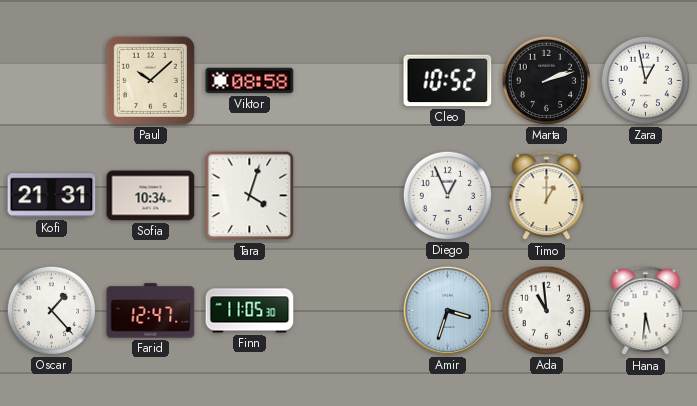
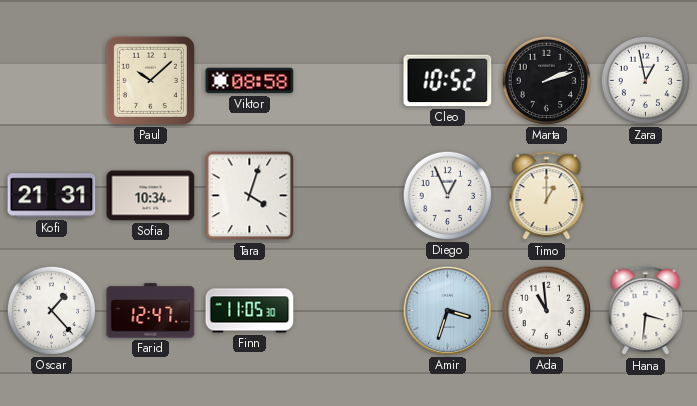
Hana: 5:31 -> 3:31 (646, 311)
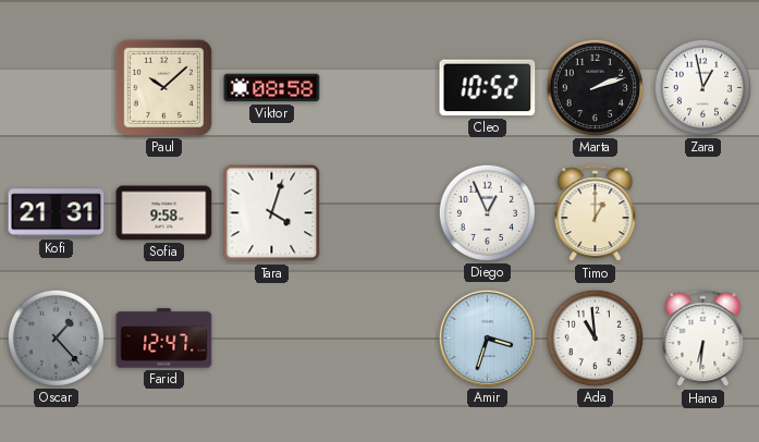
Sofia: 10:34 -> 9:58 (164, 213)
Oscar dial: white -> grey (56, 337)
Finn: 11:05 -> none (250, 311)
Hana: 3:31 -> 6:31 (703, 339)
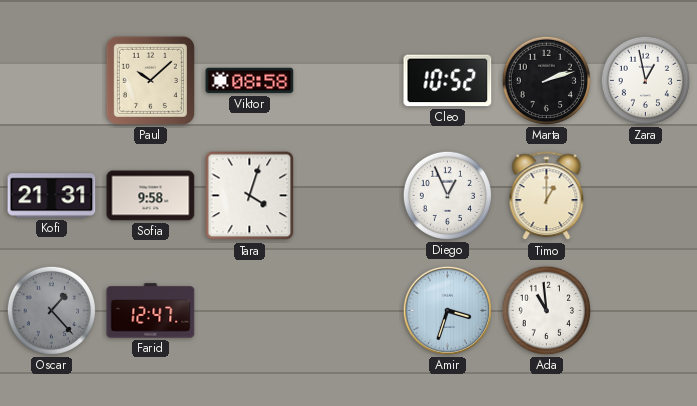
Hana: 6:31 -> none (703, 339)
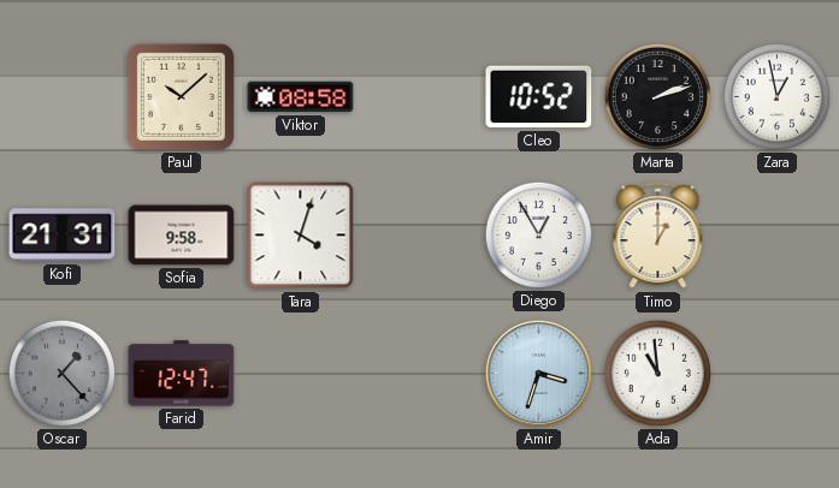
Diego: 12:56 -> 12:55 (538, 234)
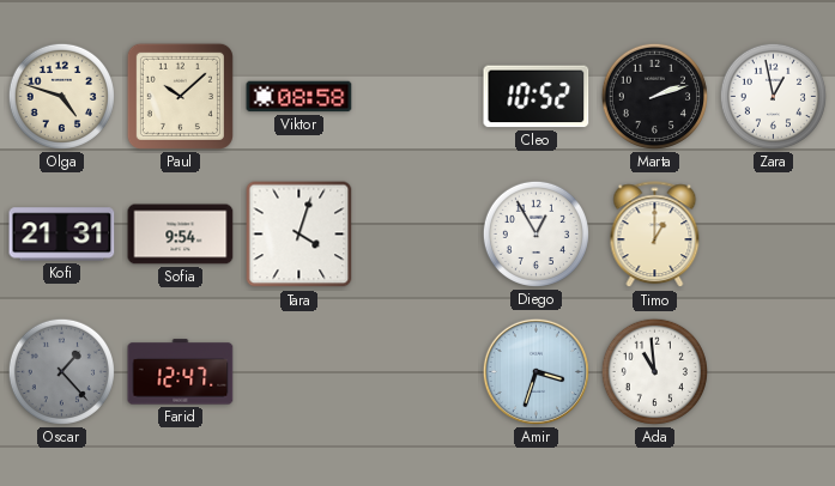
Olga: none -> 4:48 (61, 96)
Sofia: 9:58 -> 9:54 (181, 235)
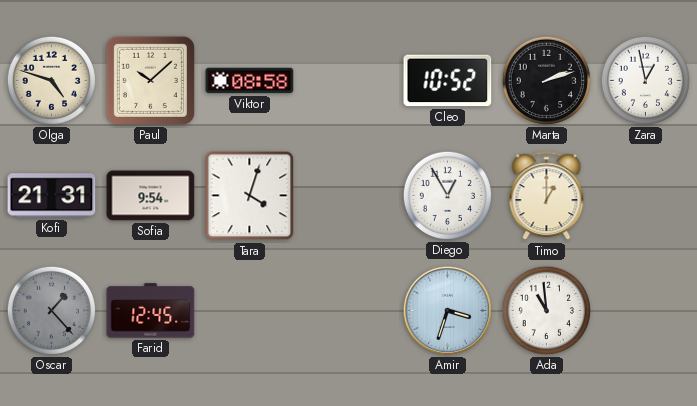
Farid: 12:47 -> 12:45 (151, 311)
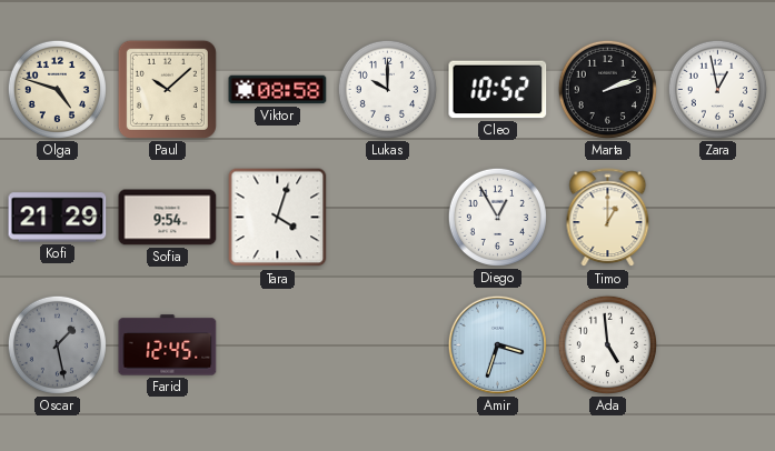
Lukas: none -> 10:00 (387, 89)
Kofi: 21:31 -> 21:29 (58, 218)
Oscar: 1:23 -> 1:28 (57, 344)
Ada: 10:59 -> 4:59 (607, 344)
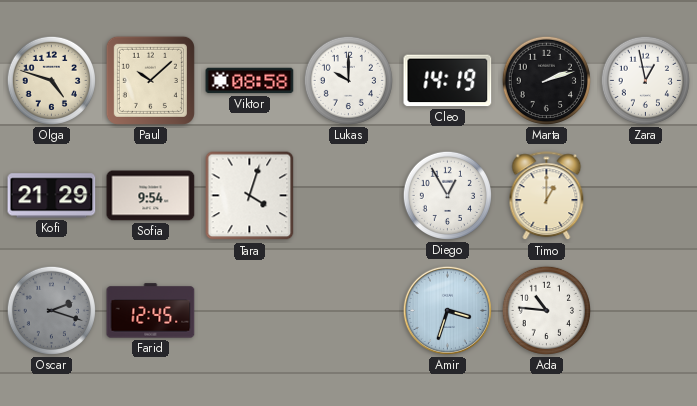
Cleo: 10:52 -> 14:19 (448, 81)
Oscar: 1:28 -> 2:18 (51, 310)
Ada: 4:59 -> 10:46 (546, 310)
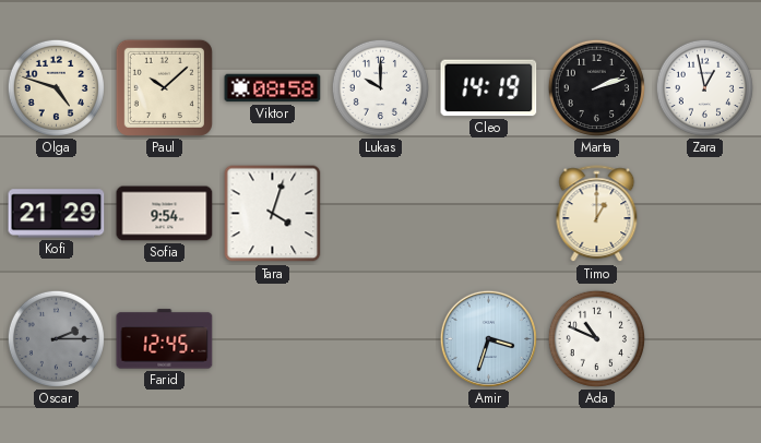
Diego: 12:55 -> none (447, 195)
Oscar: 2:18 -> 2:15 (56, 338)
Ada: 10:46 -> 10:49 (596, 338)
